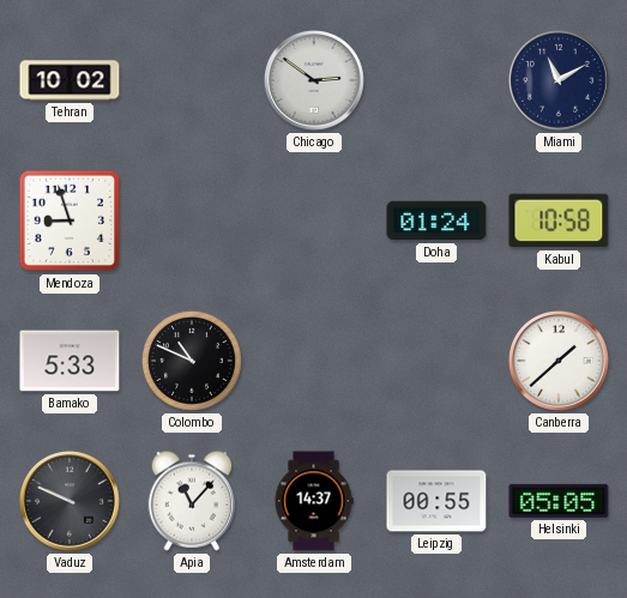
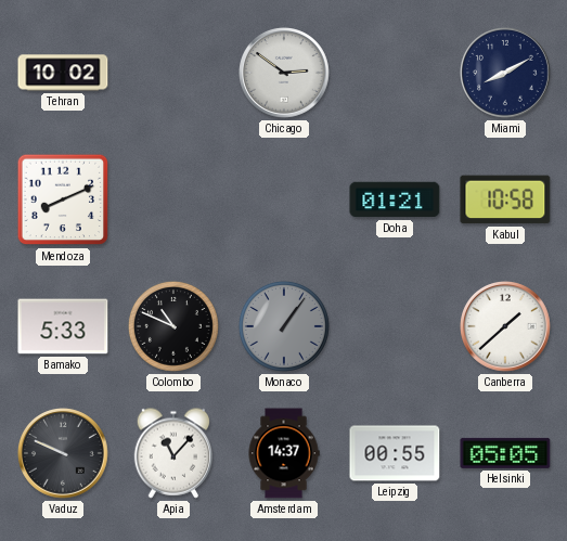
Miami: 11:10 -> 8:10 (506, 74)
Mendoza: 8:57 -> 8:11 (63, 199)
Doha: 01:24 -> 01:21 (395, 199)
Monaco: none -> 1:06 (284, 326)
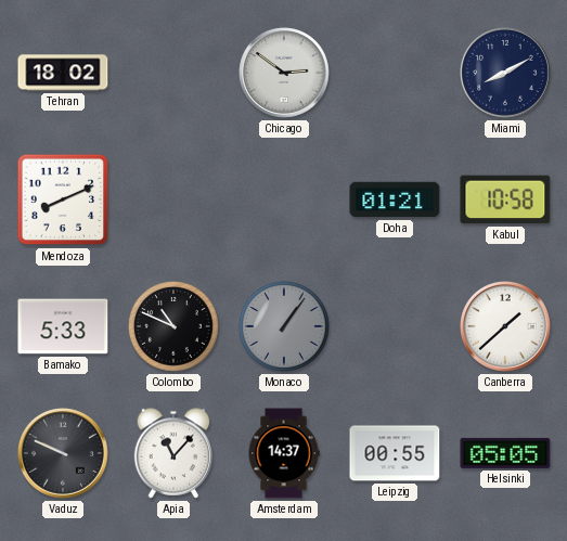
Tehran: 10:02 -> 18:02 (63, 73)
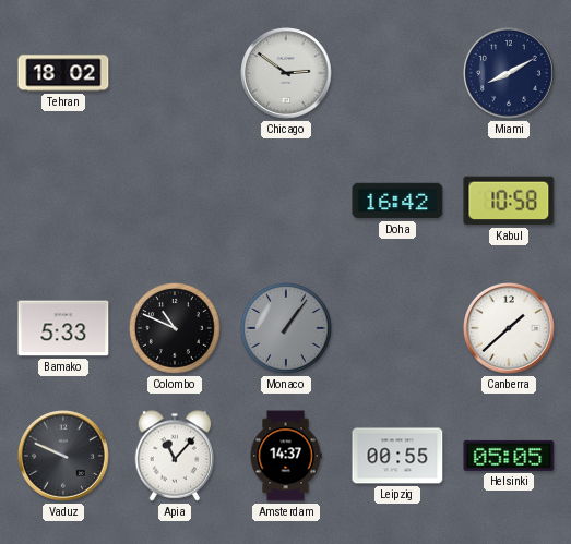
Mendoza: 8:11 -> none (63, 199)
Doha: 01:21 -> 16:42 (397, 201)
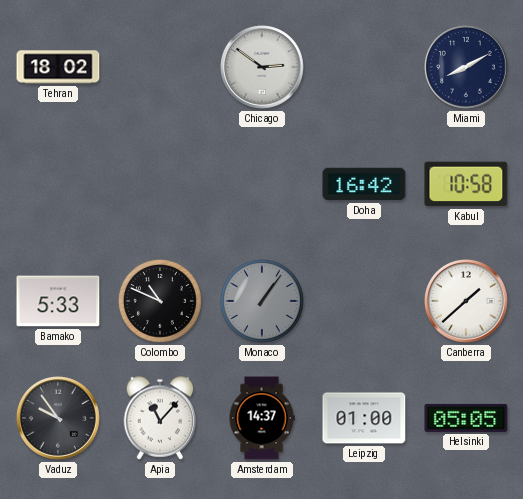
Vaduz: 9:49 -> 9:54 (59, 419)
Leipzig: 00:55 -> 01:00 (364, 418)
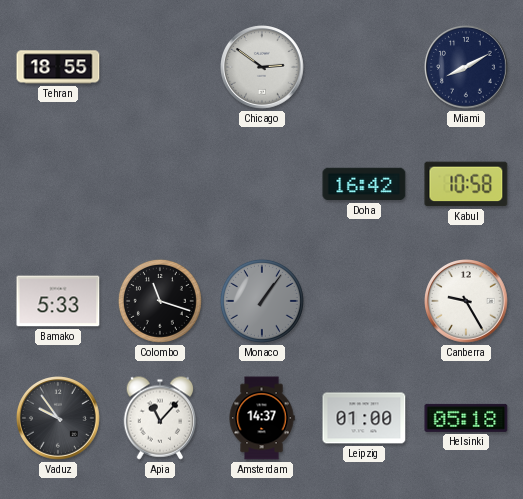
Tehran: 18:02 -> 18:55 (58, 67)
Colombo: 10:49 -> 11:18 (160, 301)
Canberra: 1:38 -> 9:25 (467, 302)
Helsinki: 05:05 -> 05:18 (466, 418)
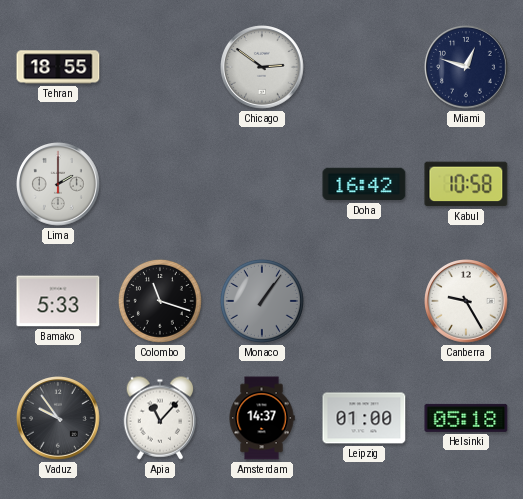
Miami: 8:10 -> 12:48 (467, 68)
Lima: none -> 2:00 (59, 185)
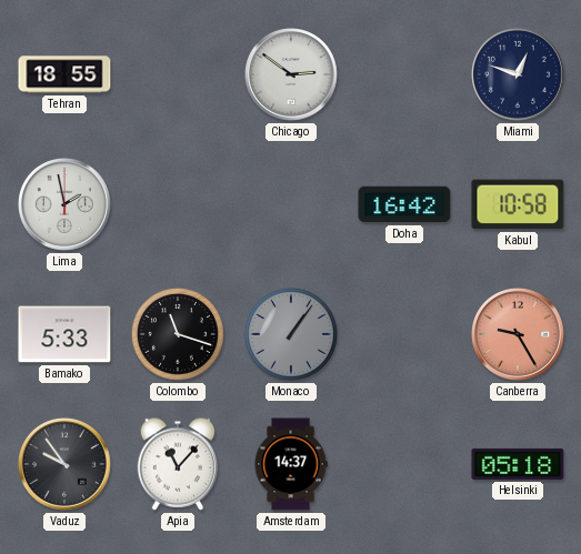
Lima: 2:00 -> 1:58 (66, 205)
Canberra dial: white -> salmon (519, 335)
Leipzig: 01:00 -> none (364, 418)
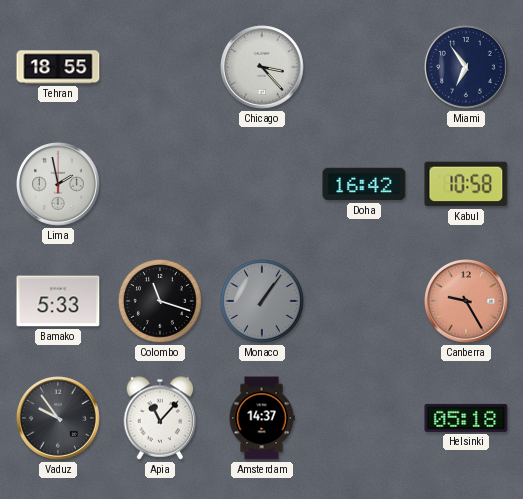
Chicago: 2:51 -> 3:23 (263, 68)
Miami: 12:48 -> 6:54 (467, 68)
